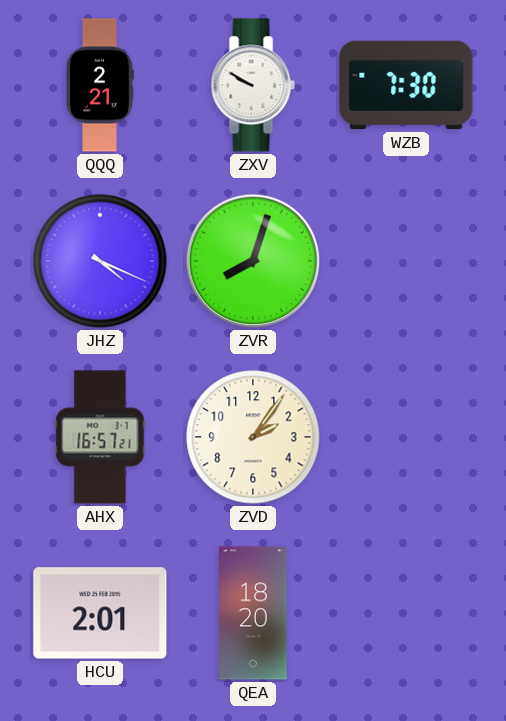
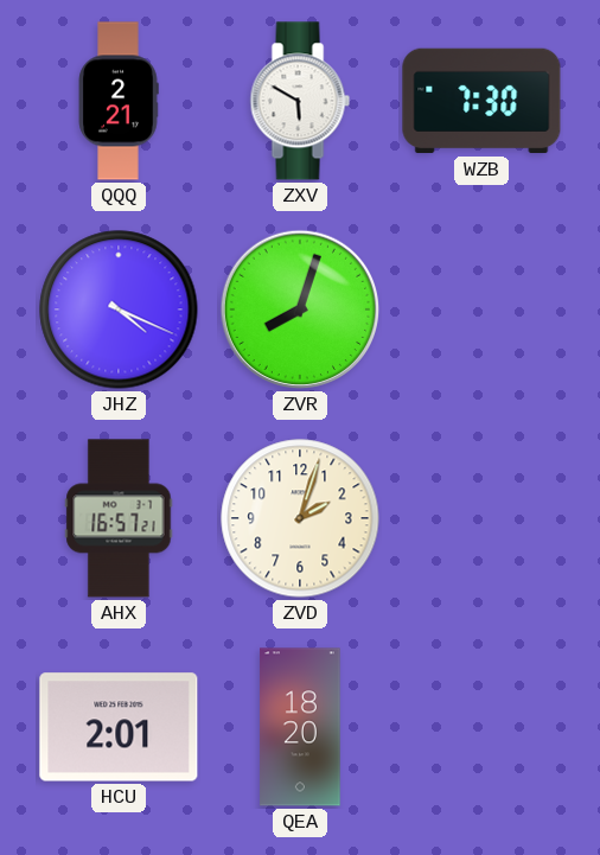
ZXV: 9:50 -> 5:50 (300, 101)
ZVD: 2:06 -> 2:03 (300, 518)
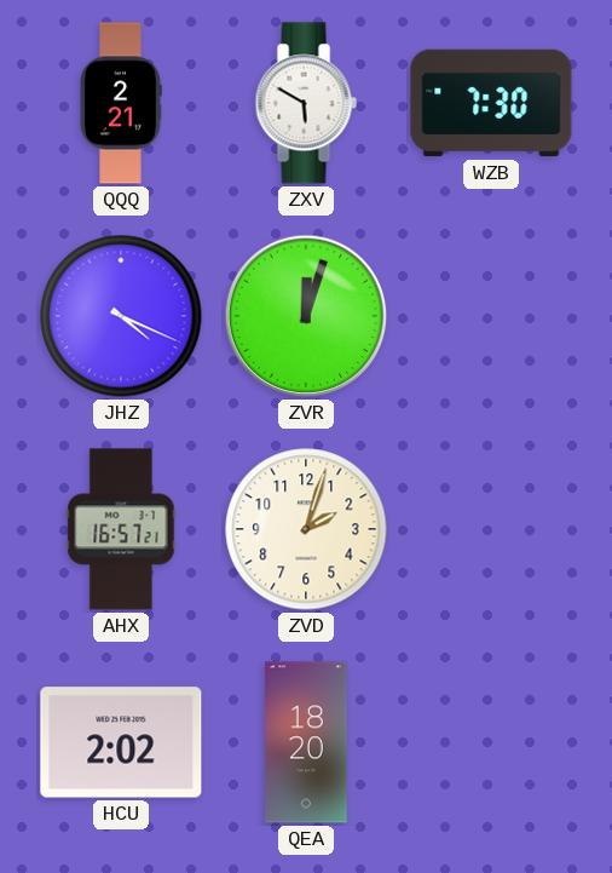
ZVR: 8:03 -> 12:03 (306, 316)
HCU: 2:01 -> 2:02 (121, 742)
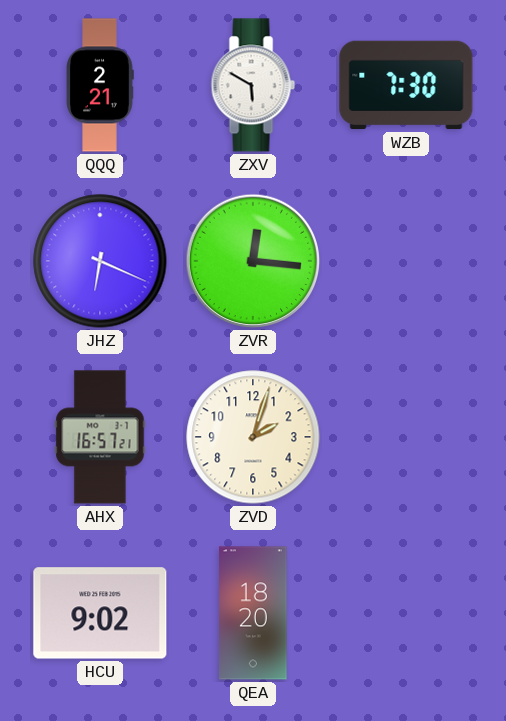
JHZ: 4:19 -> 6:19 (100, 261)
ZVR: 12:03 -> 12:16 (253, 261)
HCU: 2:02 -> 9:02 (100, 613)
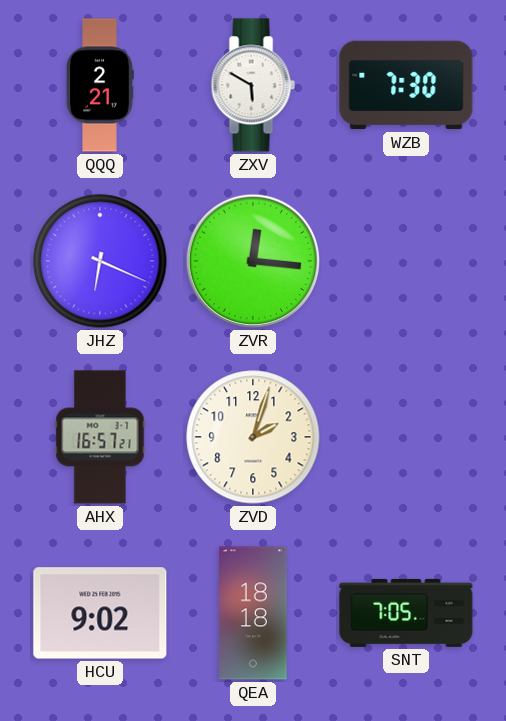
QEA: 18:20 -> 18:18 (253, 613)
SNT: none -> 7:05 (406, 613)
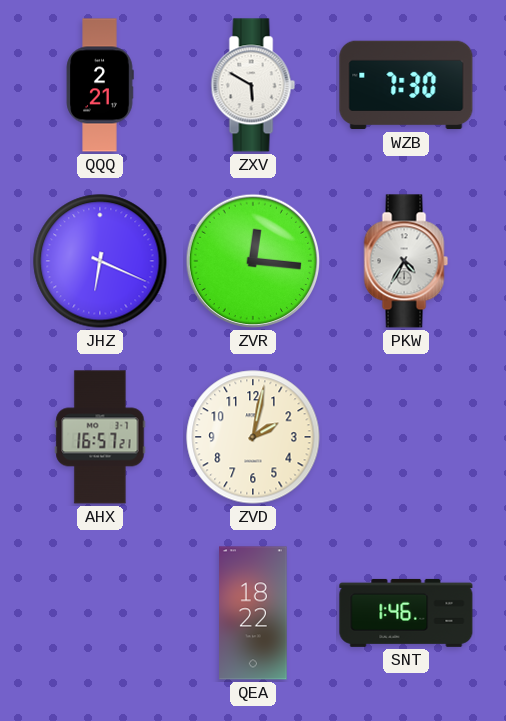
PKW: none -> 4:35 (406, 261)
ZVD: 2:03 -> 2:02 (253, 437)
HCU: 9:02 -> none (100, 613)
QEA: 18:18 -> 18:22 (253, 613)
SNT: 7:05 -> 1:46 (406, 613)
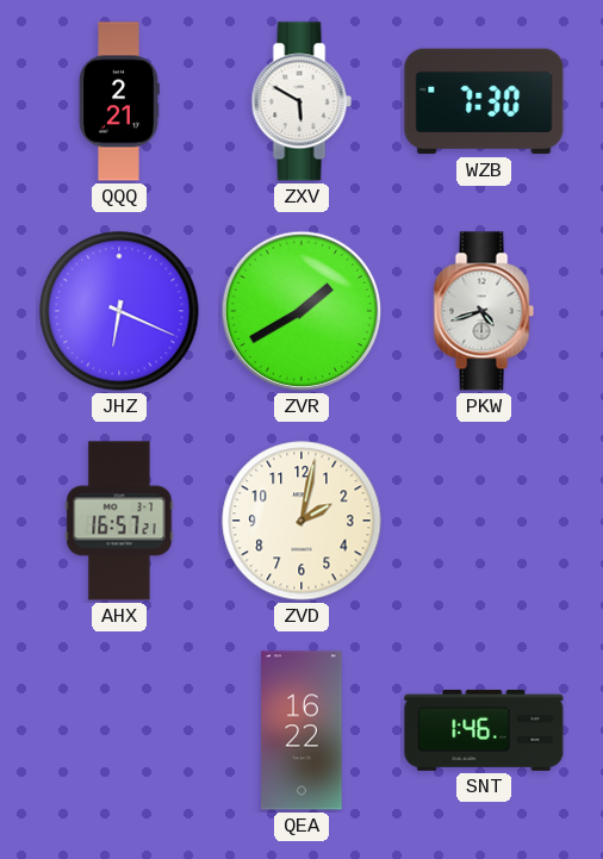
ZVR: 12:16 -> 1:40 (301, 311)
PKW: 4:35 -> 4:42 (484, 311)
QEA: 18:22 -> 16:22 (301, 730)
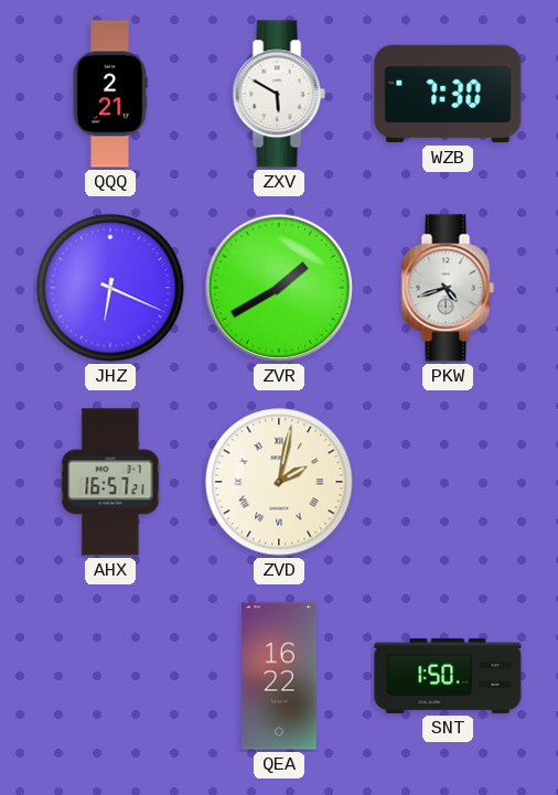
ZVD numerals: Arabic -> Roman (279, 482)
SNT: 1:46 -> 1:50 (448, 676)
